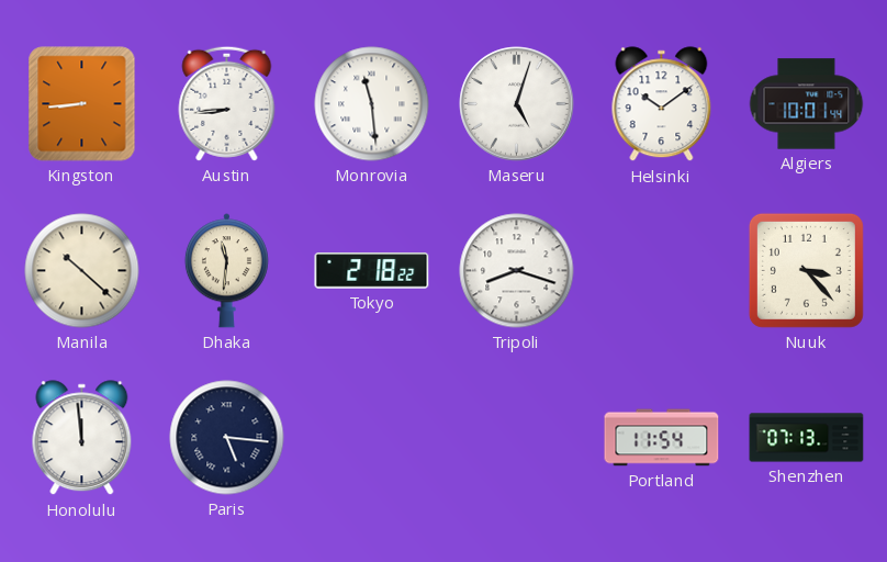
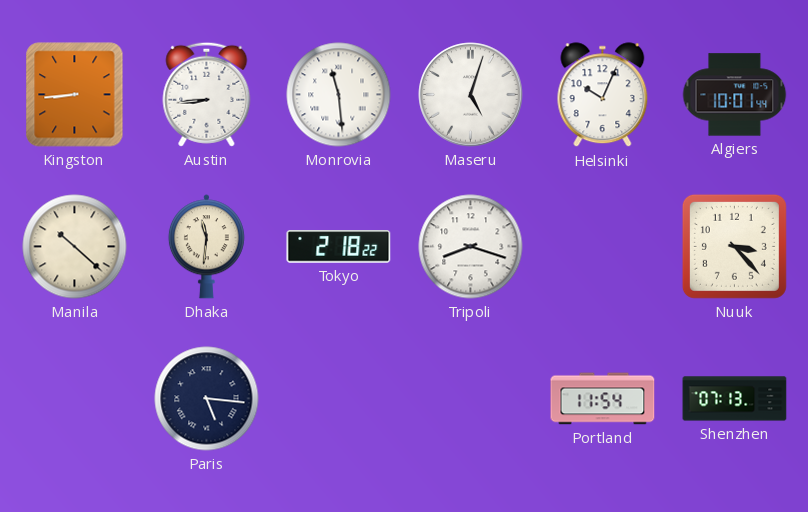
Helsinki: 10:09 -> 10:04 (603, 95)
Honolulu: 11:59 -> none (82, 438)
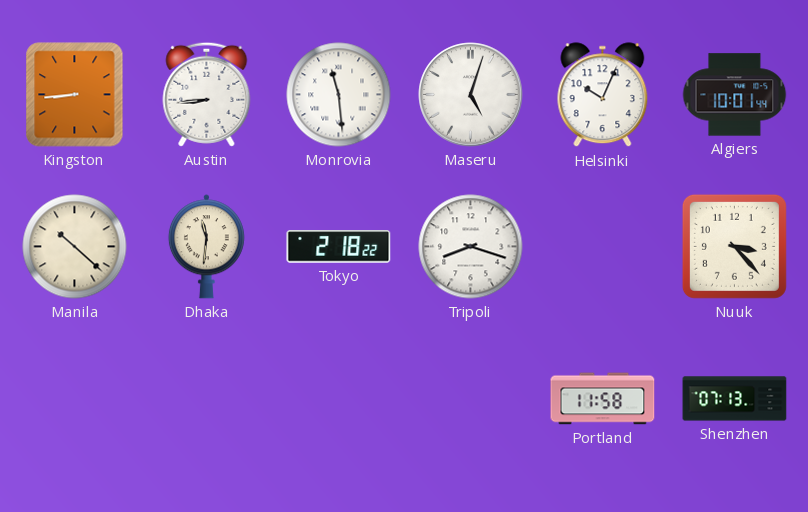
Paris: 5:16 -> none (207, 399)
Portland: 11:54 -> 11:58 (603, 399)
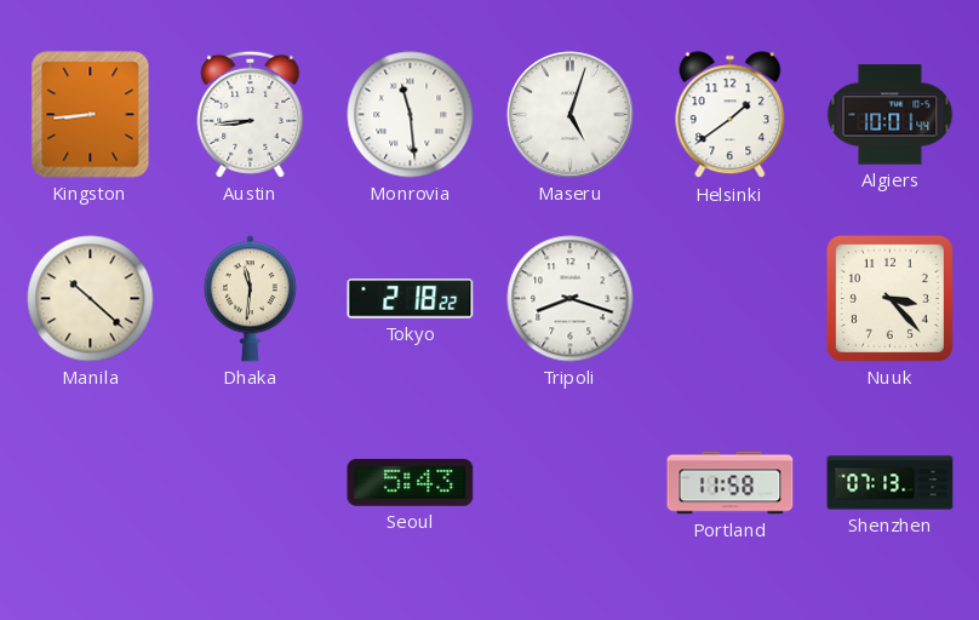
Helsinki: 10:04 -> 1:39 (731, 115)
Seoul: none -> 5:43 (411, 482)
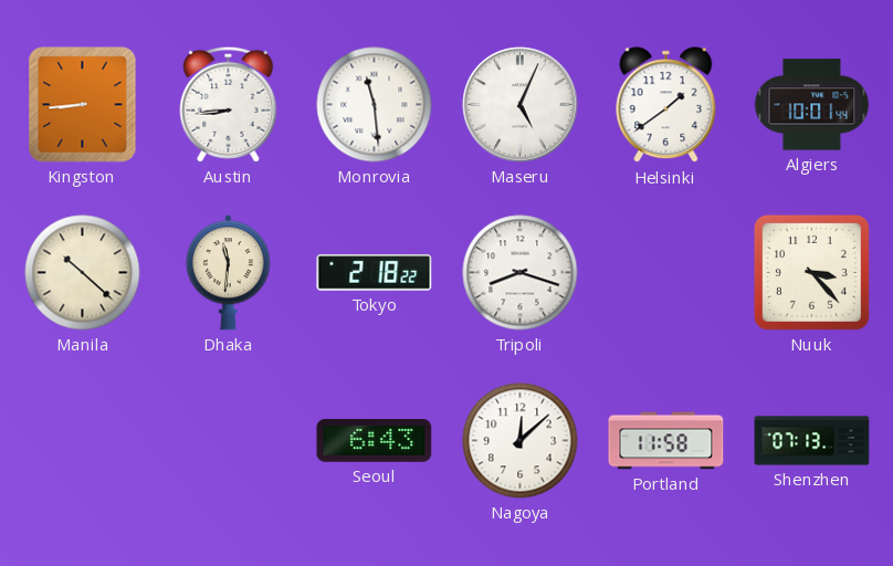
Maseru: 5:03 -> 5:04 (521, 105)
Seoul: 5:43 -> 6:43 (375, 440)
Nagoya: none -> 12:08 (521, 441)
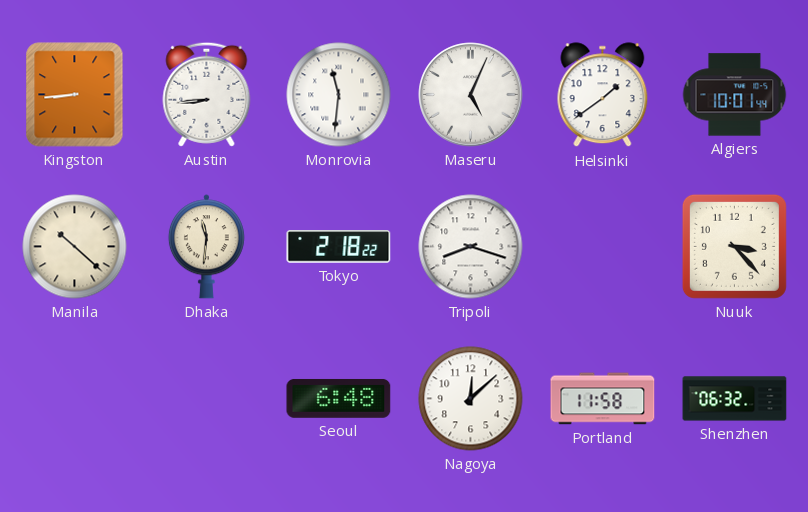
Monrovia: 11:29 -> 11:31 (339, 95)
Seoul: 6:43 -> 6:48 (339, 398)
Shenzhen: 07:13 -> 06:32 (735, 399)
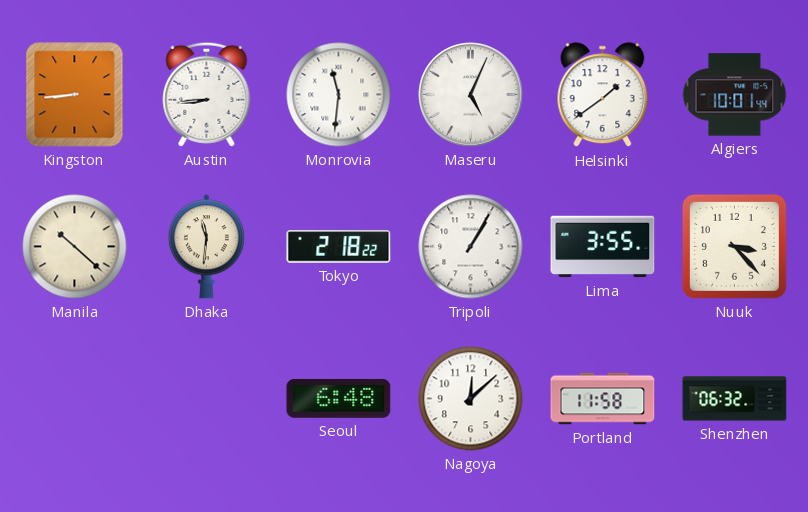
Tripoli: 8:18 -> 1:05 (471, 247)
Lima: none -> 3:55 (603, 247)
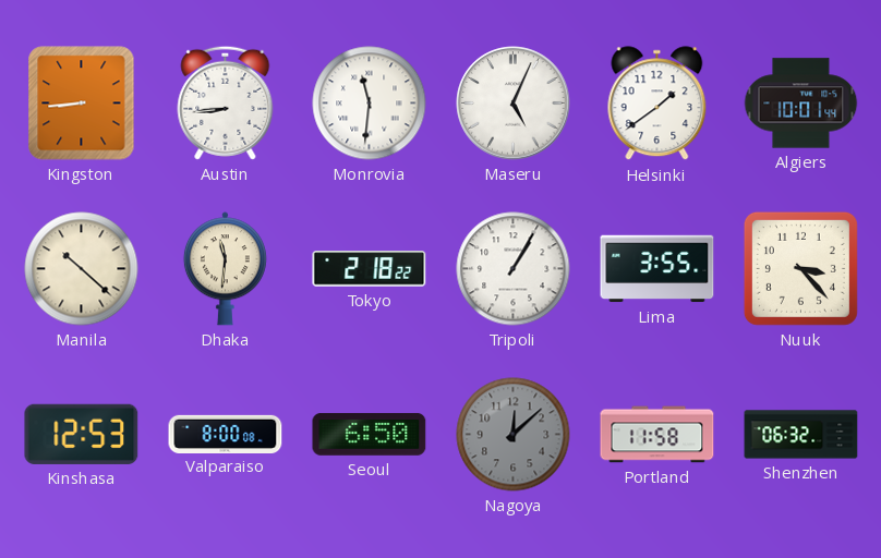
Kinshasa: none -> 12:53 (82, 434)
Valparaiso: none -> 8:00 (226, 434)
Seoul: 6:48 -> 6:50 (370, 434)
Nagoya dial: white -> grey (514, 435)
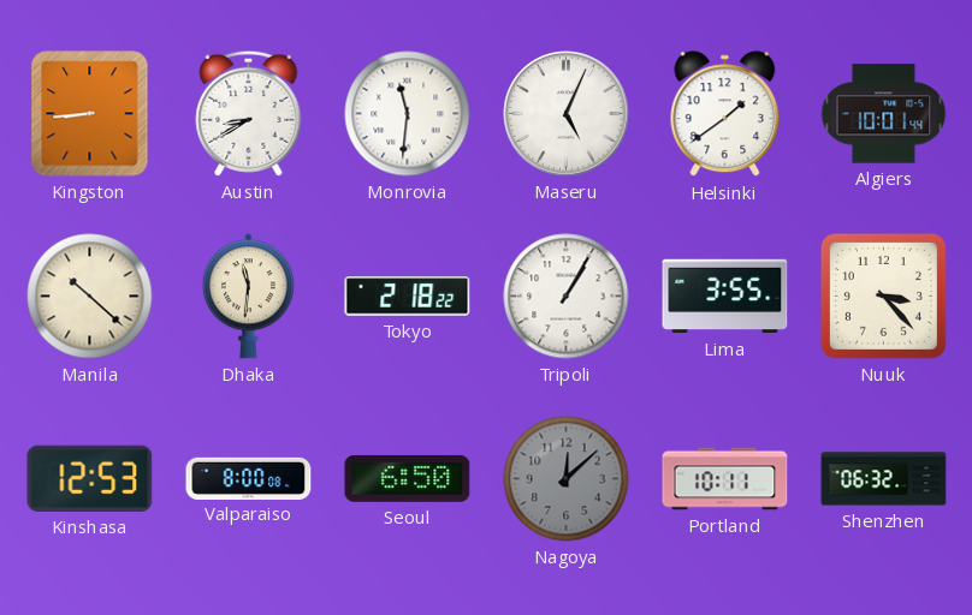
Austin: 8:44 -> 8:40 (249, 113)
Portland: 11:58 -> 10:11 (725, 479)
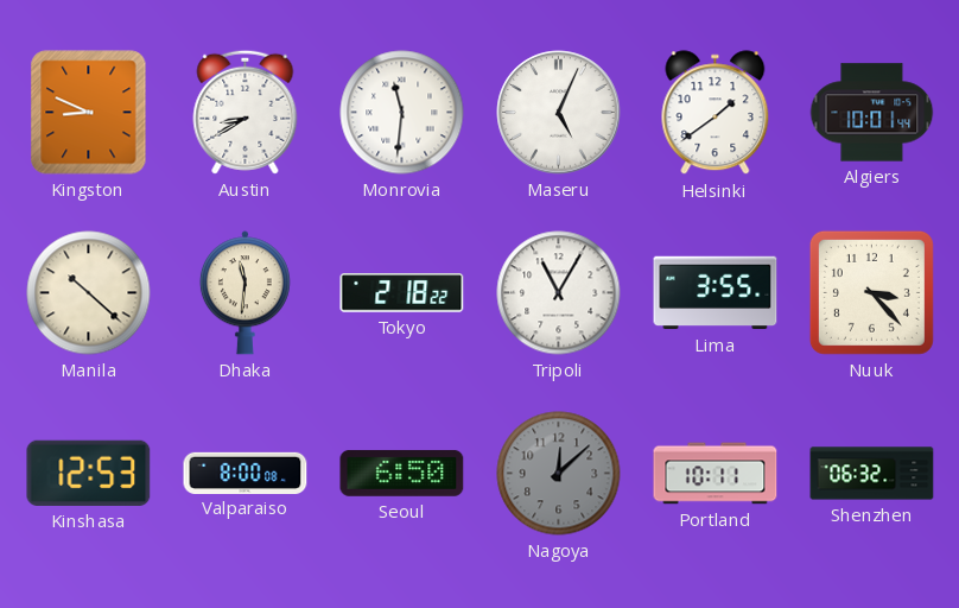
Kingston: 8:44 -> 8:49 (89, 113)
Tripoli: 1:05 -> 11:05 (559, 293)
